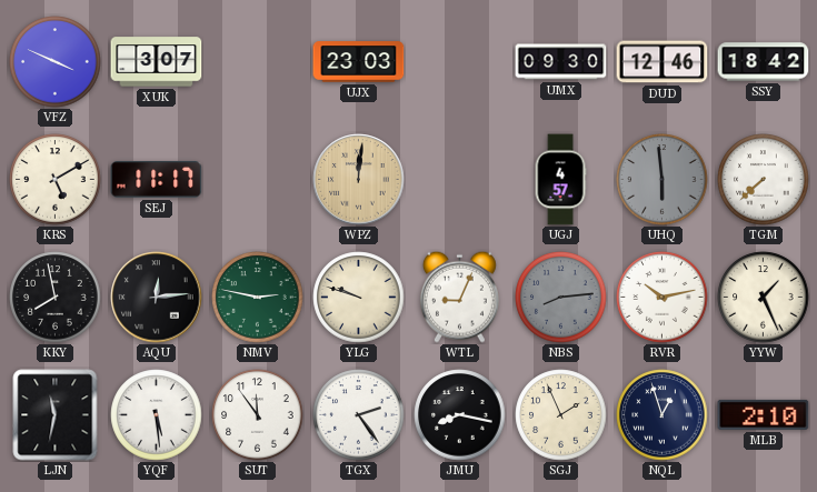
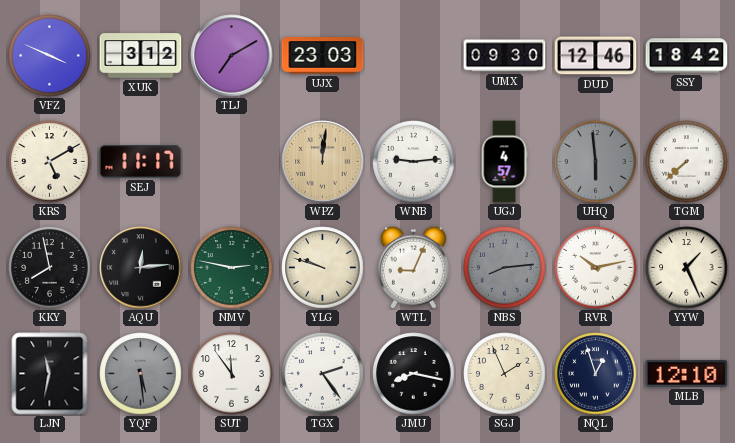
XUK: 3:07 -> 3:12 (141, 56)
TLJ: none -> 7:10 (232, 56)
WNB: none -> 9:14 (414, 162)
YQF dial: white -> grey (141, 374)
MLB: 2:10 -> 12:10 (687, 373)
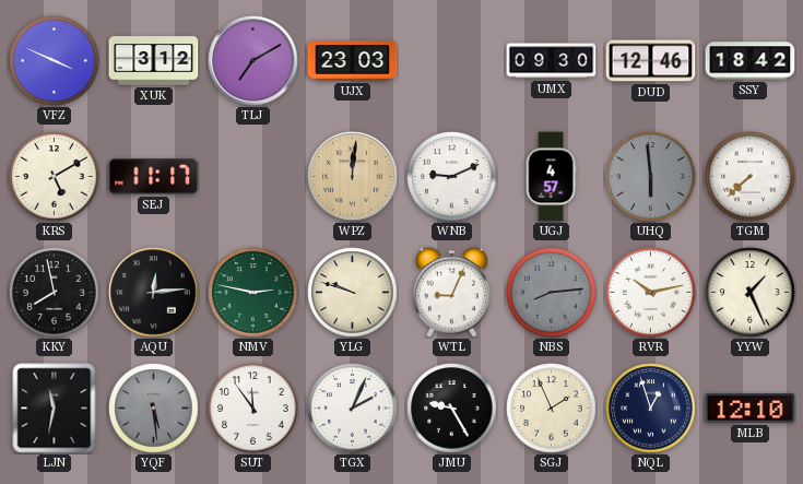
WNB: 9:14 -> 9:11 (452, 177)
TGX: 2:24 -> 2:04 (353, 409)
JMU: 8:17 -> 9:25 (452, 409)
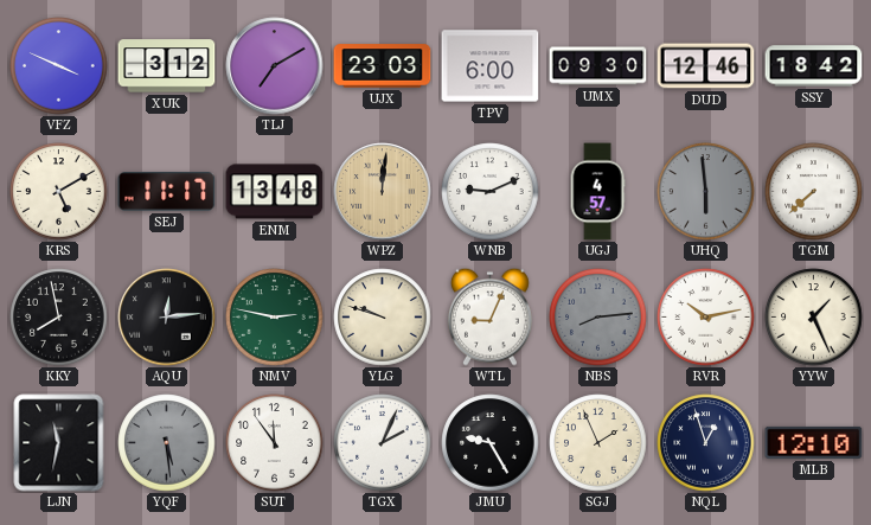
TPV: none -> 6:00 (491, 66)
ENM: none -> 13:48 (275, 192)
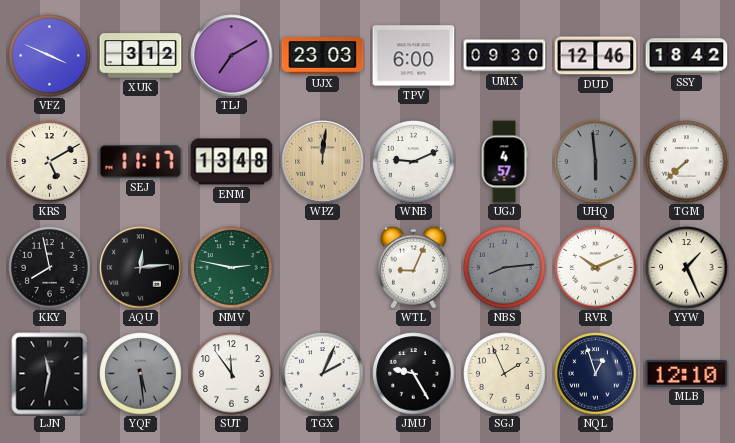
YLG: 9:48 -> none (383, 318)
RVR: 10:13 -> 10:11 (596, 268)
